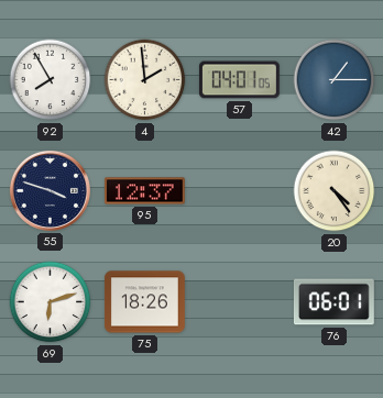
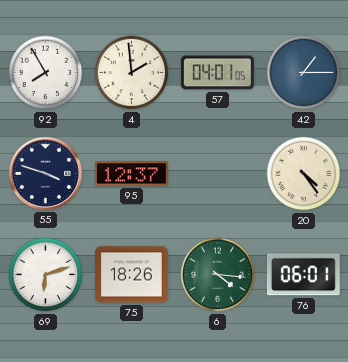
6: none -> 4:16 (218, 275)
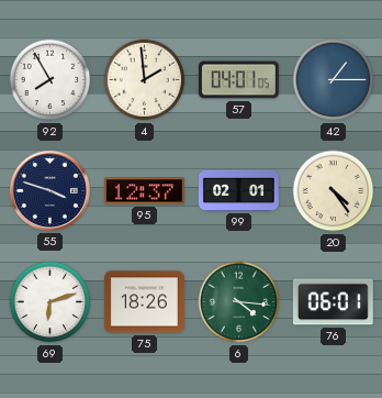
99: none -> 02:01 (239, 190)
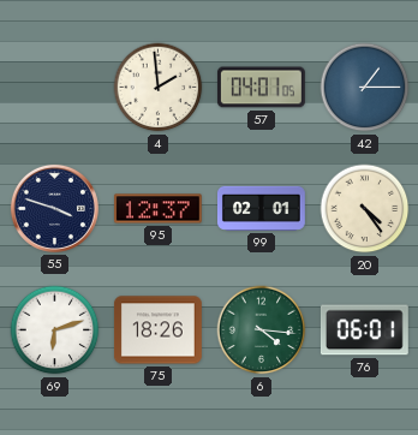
92: 7:55 -> none (50, 80)
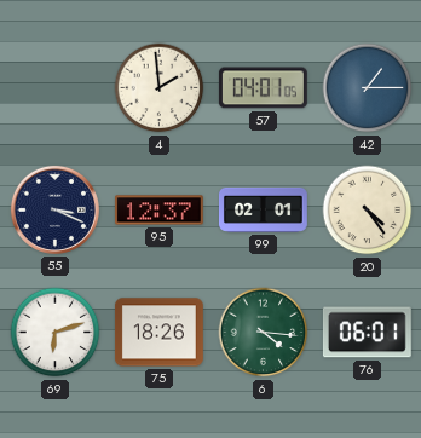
55: 3:48 -> 3:19 (54, 209)
